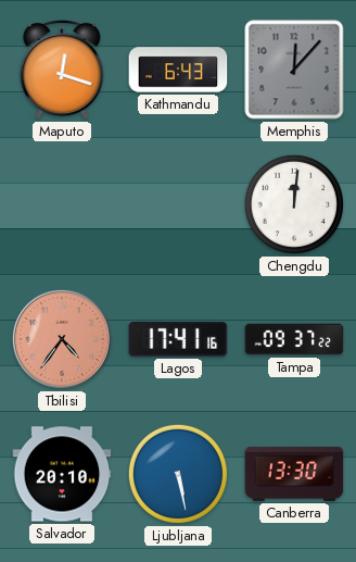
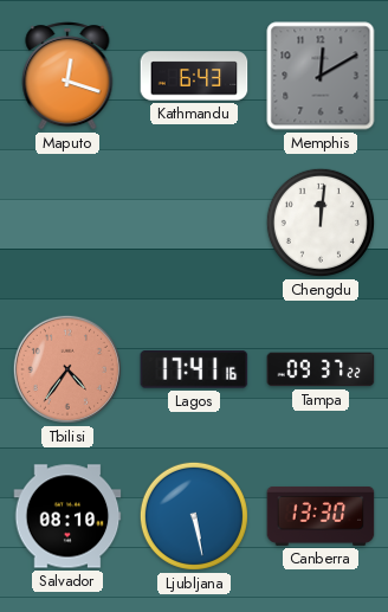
Memphis: 12:07 -> 12:10 (321, 76)
Salvador: 20:10 -> 08:10 (67, 516)
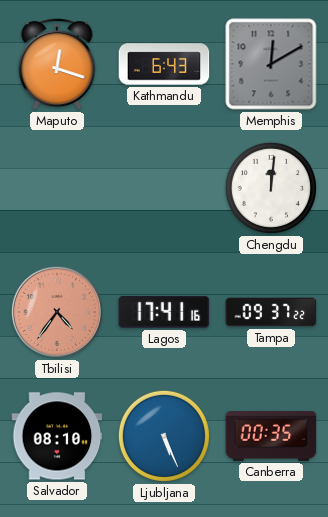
Ljubljana: 5:28 -> 5:26 (164, 436)
Canberra: 13:30 -> 00:35 (271, 436)
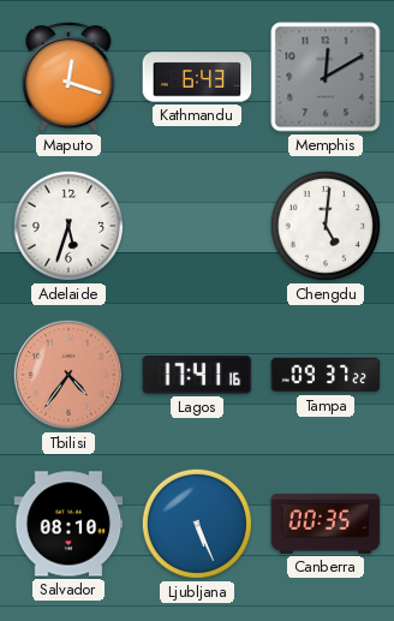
Adelaide: none -> 5:33 (68, 226)
Chengdu: 12:01 -> 5:01 (326, 226)
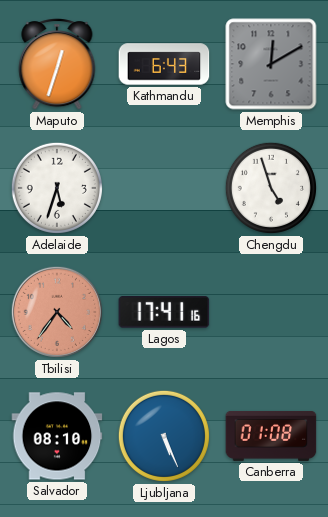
Maputo: 12:18 -> 12:33 (57, 64)
Chengdu: 5:01 -> 4:57 (271, 188)
Tampa: 09:37 -> none (326, 375)
Canberra: 00:35 -> 01:08 (271, 436)
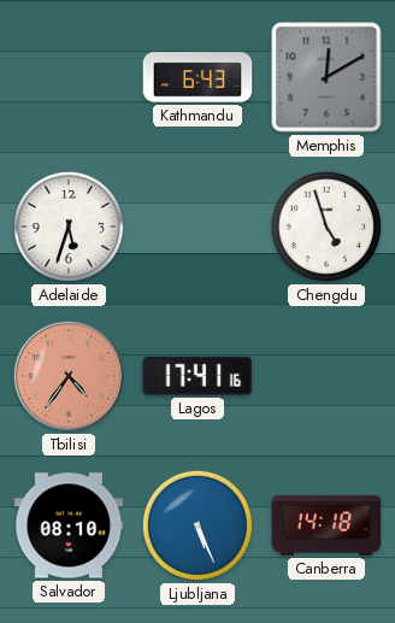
Maputo: 12:33 -> none (57, 64)
Canberra: 01:08 -> 14:18 (326, 525)
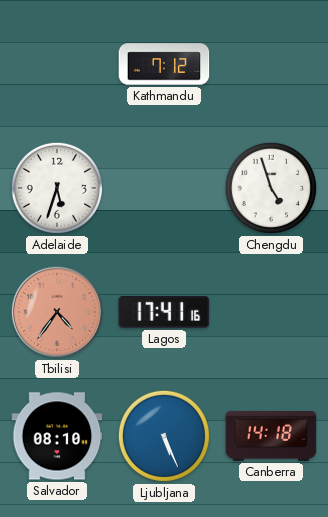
Kathmandu: 6:43 -> 7:12 (164, 64)
Memphis: 12:10 -> none (326, 77)
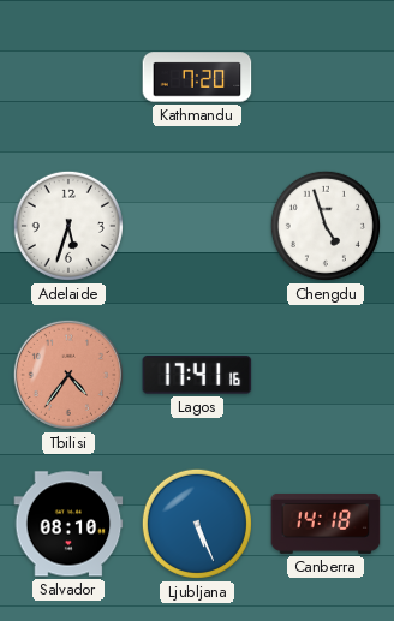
Kathmandu: 7:12 -> 7:20 (197, 77)
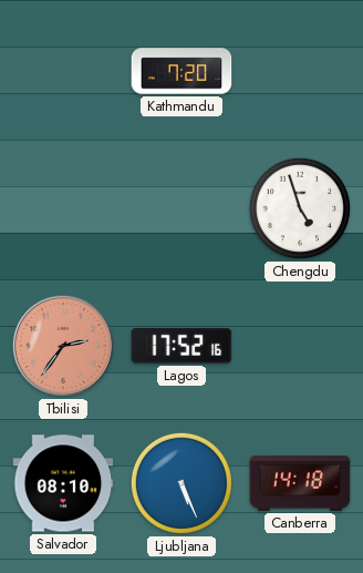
Adelaide: 5:33 -> none (68, 226)
Tbilisi: 4:36 -> 2:36 (63, 346)
Lagos: 17:41 -> 17:52 (181, 346)
